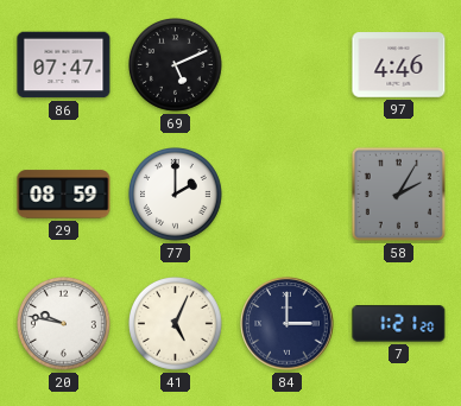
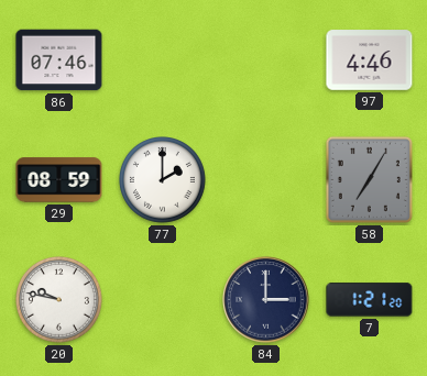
86: 07:47 -> 07:46 (59, 60)
69: 5:11 -> none (176, 65)
58: 2:05 -> 7:05 (369, 179)
41: 5:04 -> none (176, 324)
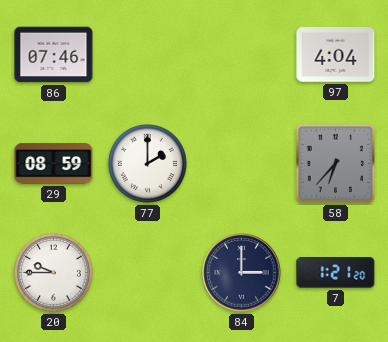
97: 4:46 -> 4:04 (336, 55)
58: 7:05 -> 6:37 (335, 163)
20: 9:47 -> 9:45 (54, 273)
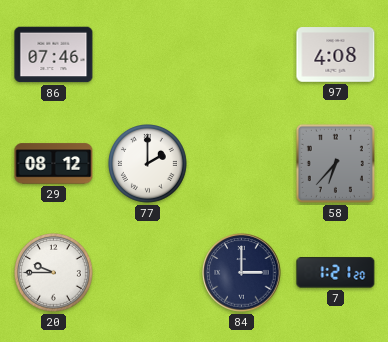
97: 4:04 -> 4:08 (336, 55)
29: 08:59 -> 08:12 (54, 164)
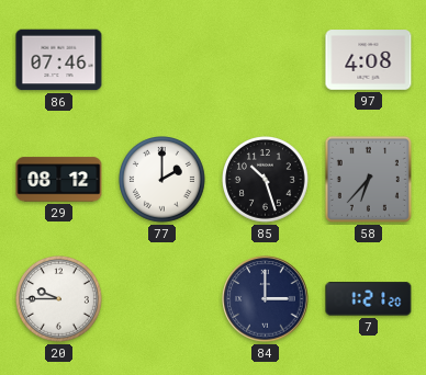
85: none -> 10:27 (266, 180)
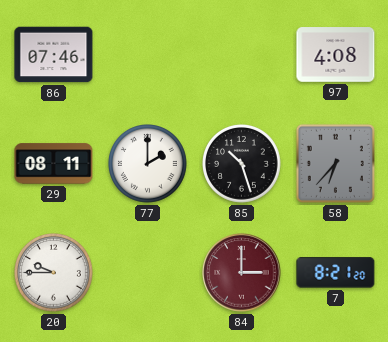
29: 08:12 -> 08:11 (54, 164)
84 dial: navy -> burgundy (242, 273)
7: 1:21 -> 8:21 (336, 273)
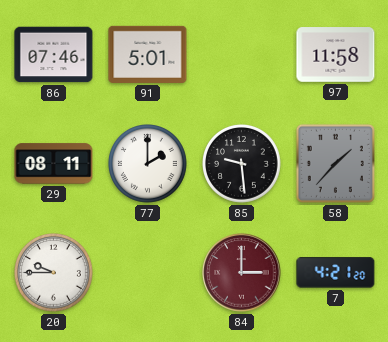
91: none -> 5:01 (148, 54)
97: 4:08 -> 11:58 (336, 55)
85: 10:27 -> 9:29 (242, 164)
58: 6:37 -> 1:37 (335, 163)
7: 8:21 -> 4:21 (336, 273)
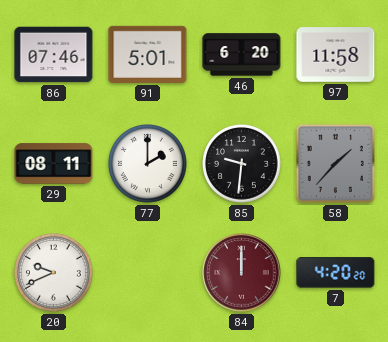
46: none -> 6:20 (242, 55)
85: 9:29 -> 9:31 (242, 164)
20: 9:45 -> 9:41 (54, 273)
84: 3:00 -> 12:00 (242, 273)
7: 4:21 -> 4:20 (336, 273)
